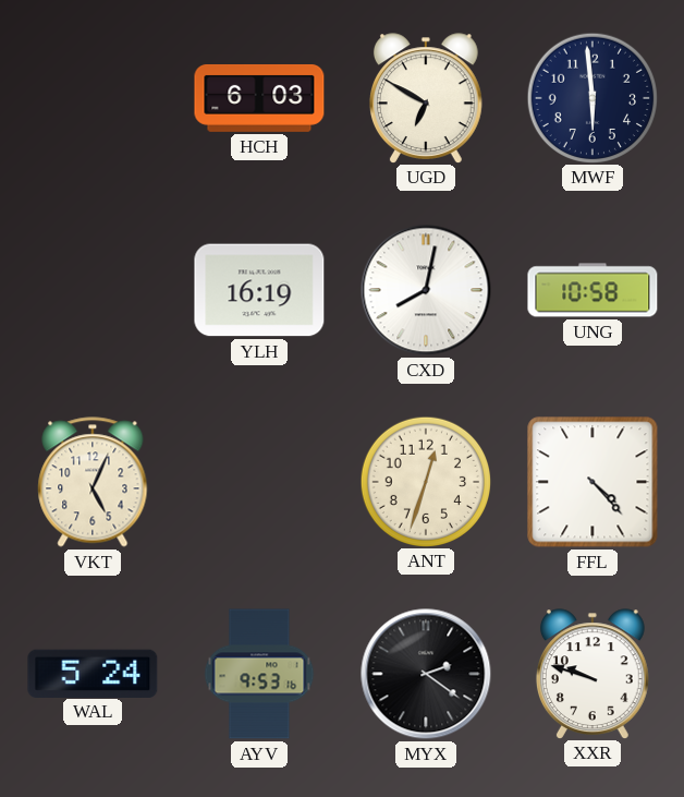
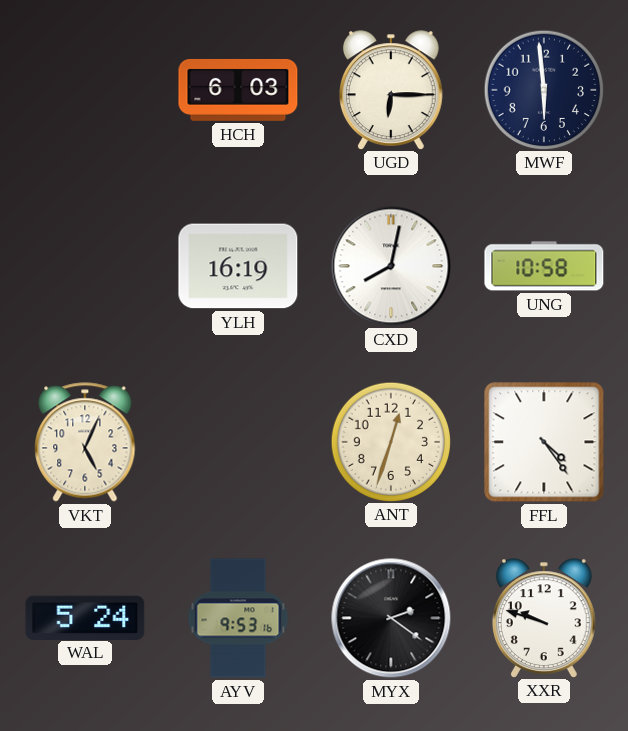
UGD: 6:50 -> 6:15 (391, 90)
FFL: 4:23 -> 4:24 (544, 442)
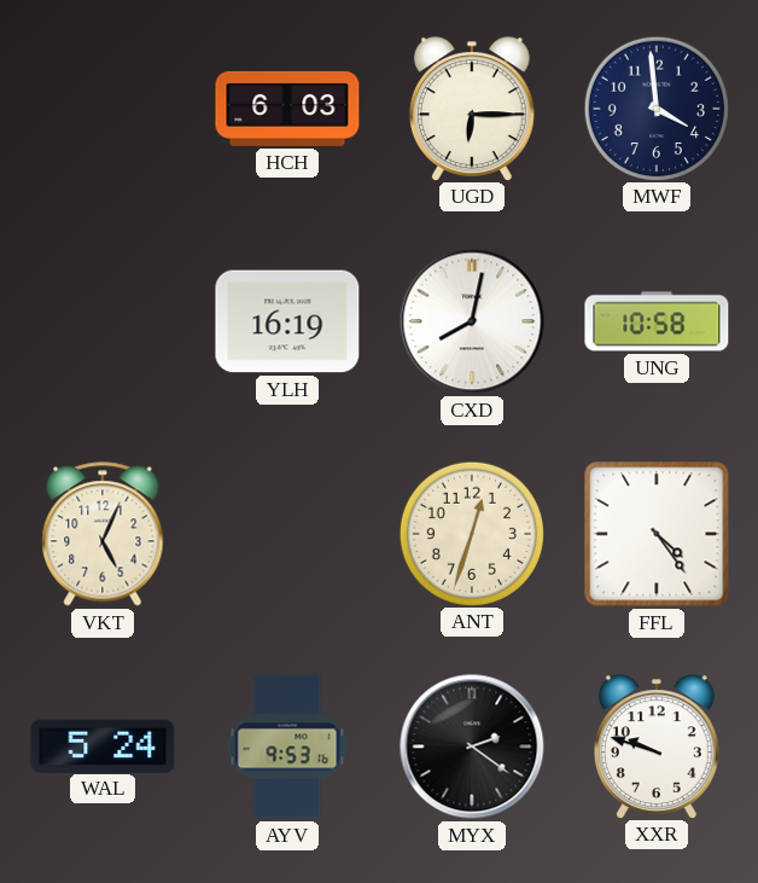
MWF: 5:59 -> 3:59 (655, 108)
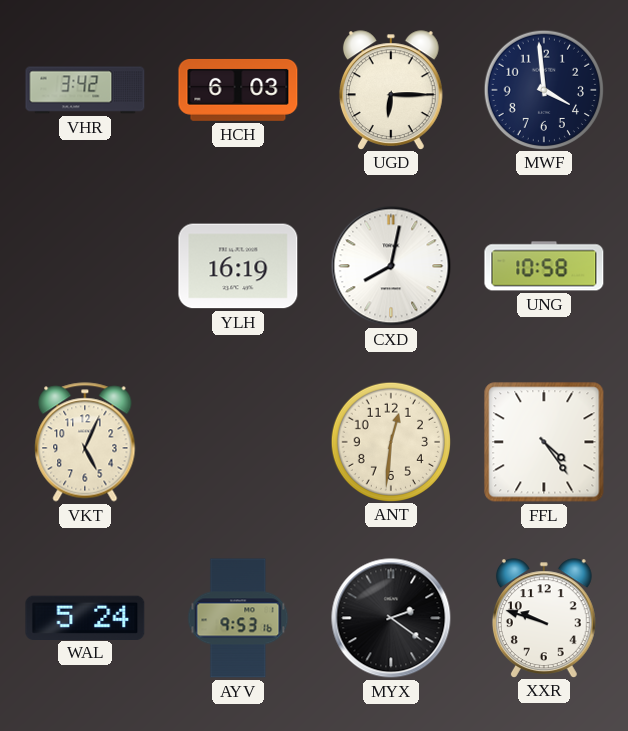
VHR: none -> 3:42 (85, 90)
ANT: 12:33 -> 12:31 (390, 441)
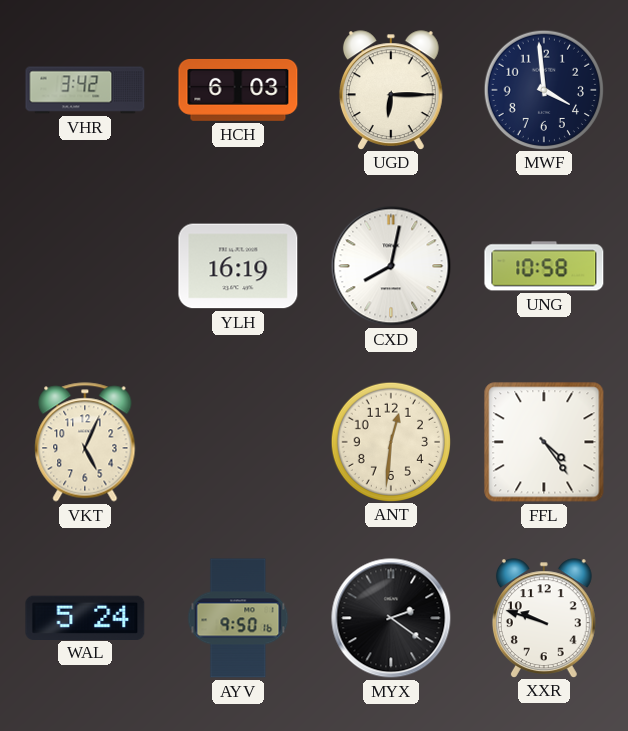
AYV: 9:53 -> 9:50 (238, 618)
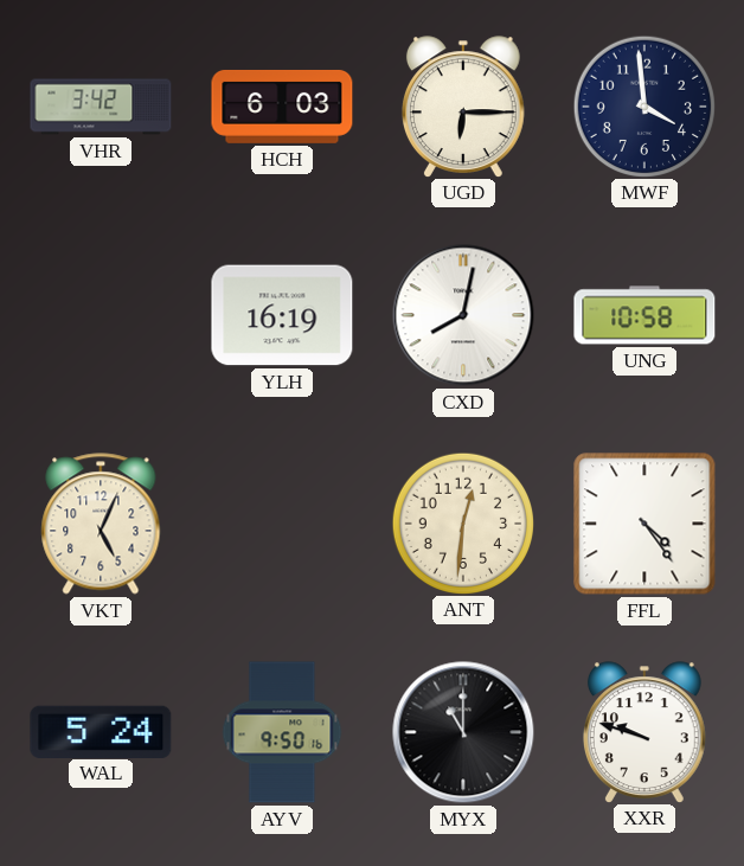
MYX: 2:21 -> 11:00 (463, 732)
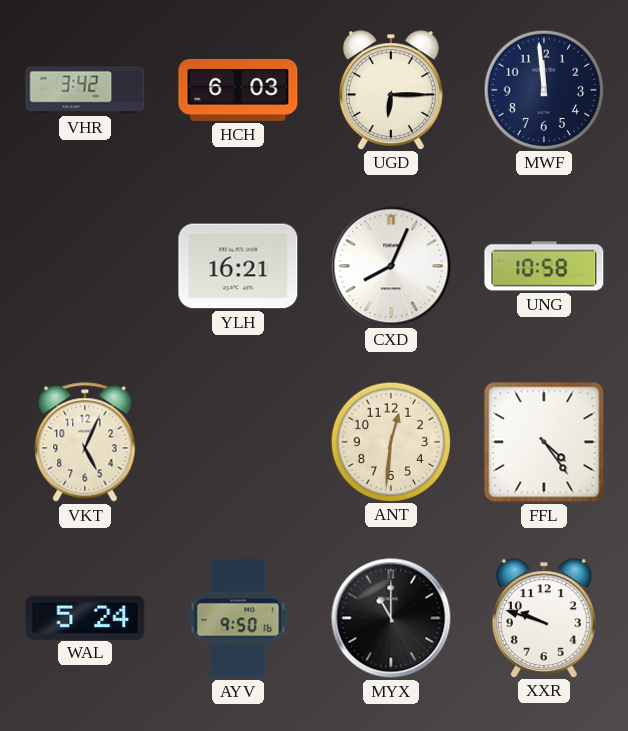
MWF: 3:59 -> 11:59 (543, 89)
YLH: 16:19 -> 16:21 (238, 266)
CXD: 8:02 -> 8:04 (391, 266)
